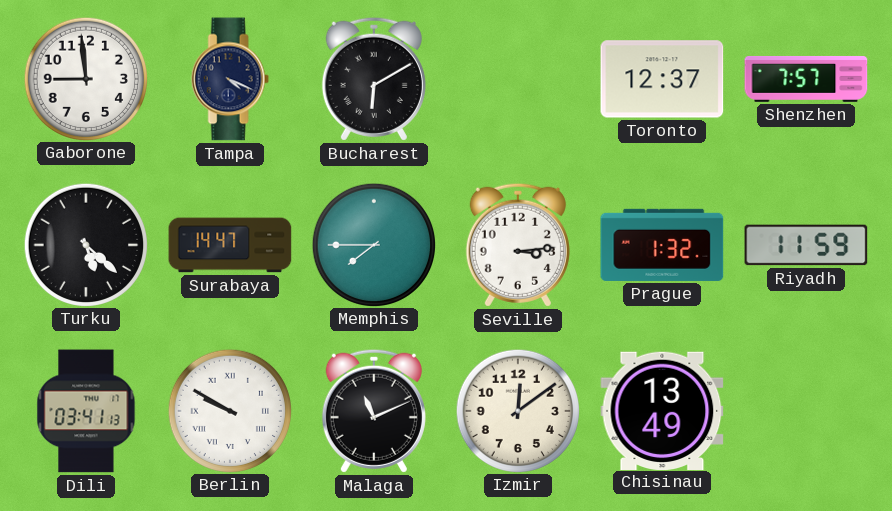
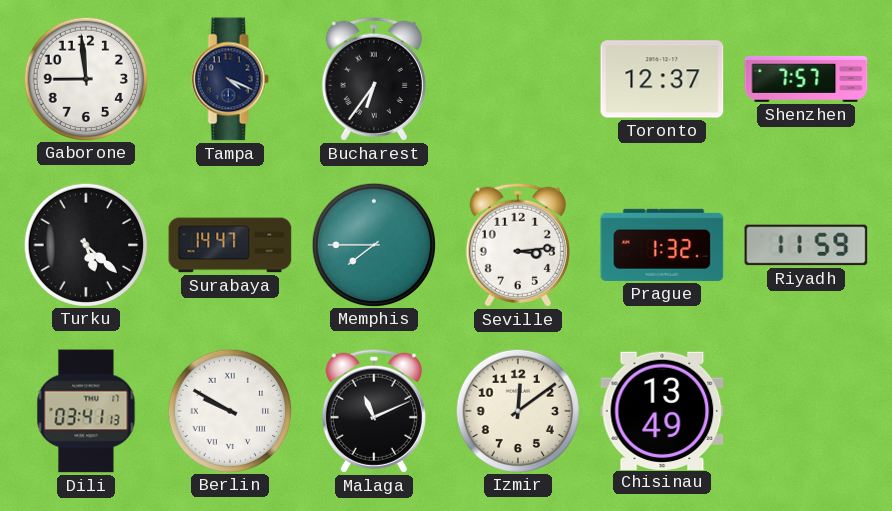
Bucharest: 6:10 -> 6:36 (374, 79)
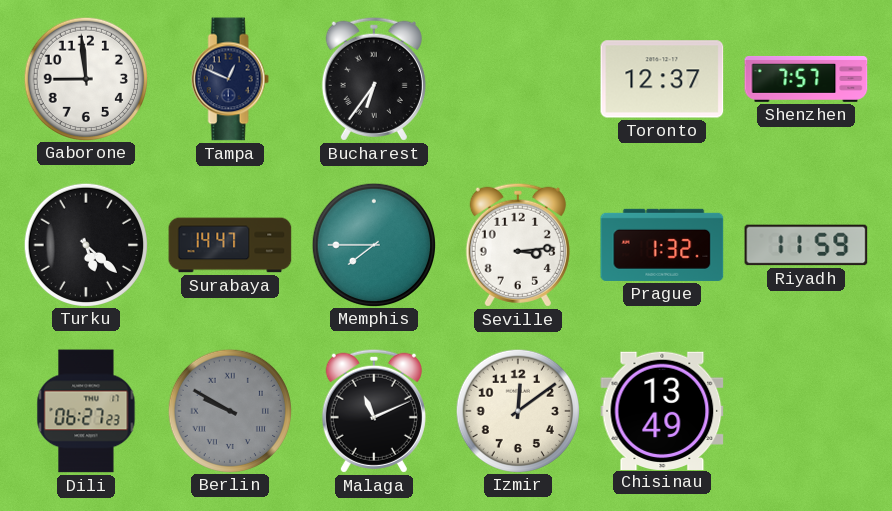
Tampa: 4:19 -> 12:49 (230, 79)
Dili: 03:41 -> 06:27 (86, 411)
Berlin dial: white -> grey (229, 410)
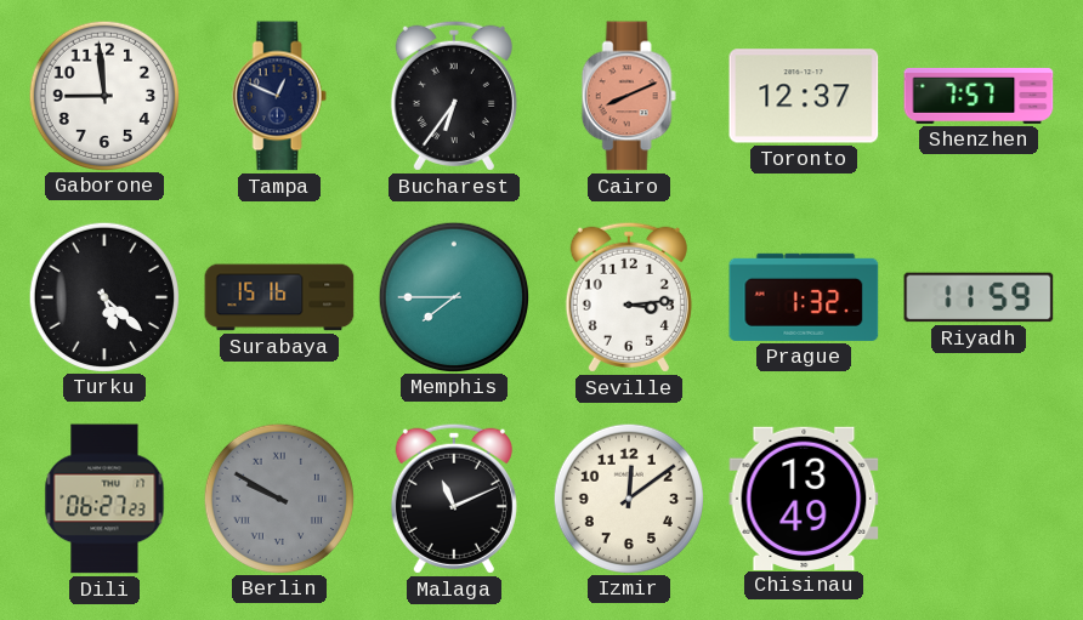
Cairo: none -> 8:11 (629, 96)
Surabaya: 14:47 -> 15:16 (279, 297)
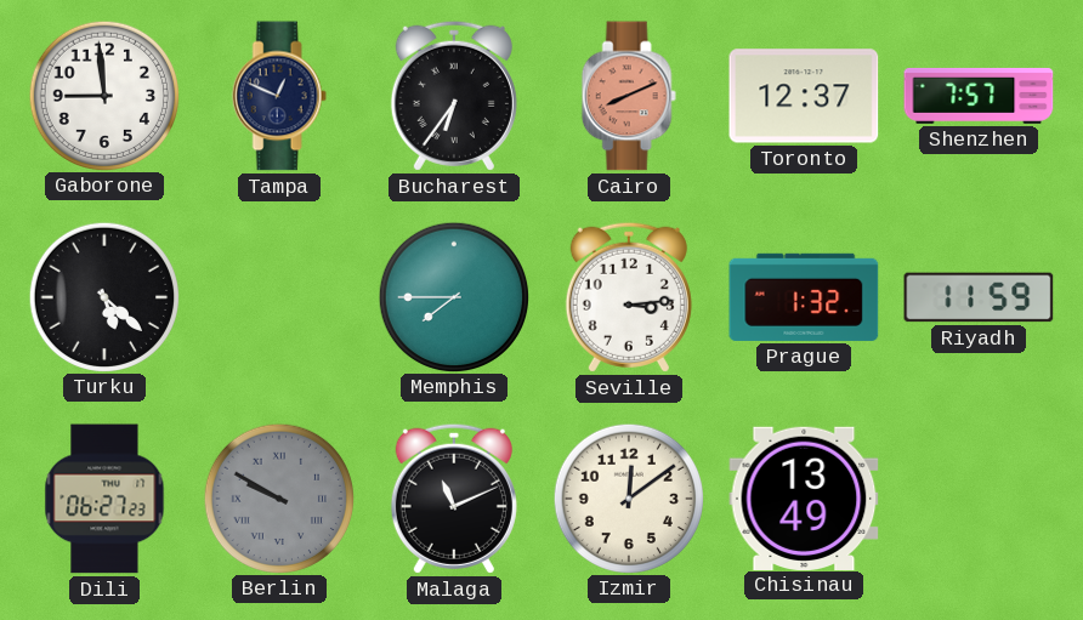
Surabaya: 15:16 -> none (279, 297)
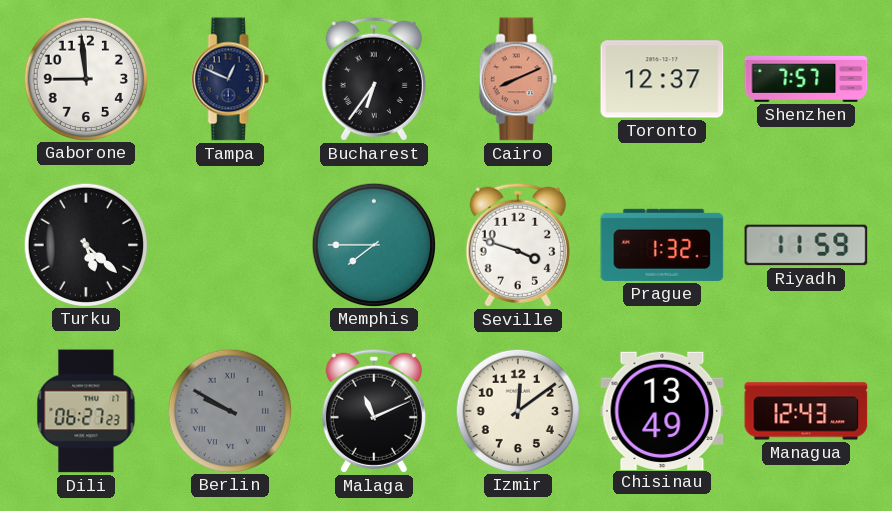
Seville: 3:14 -> 3:48 (518, 245)
Managua: none -> 12:43 (806, 411)
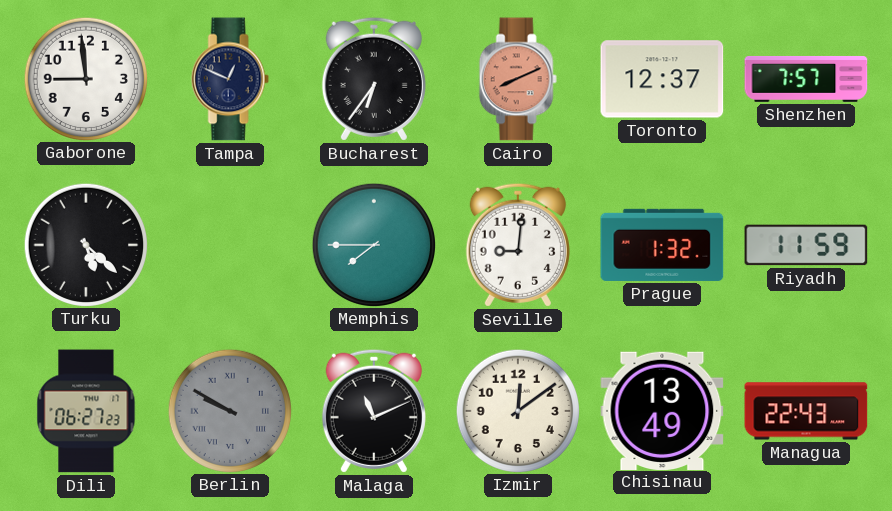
Seville: 3:48 -> 9:01 (518, 245)
Managua: 12:43 -> 22:43 (806, 411)
